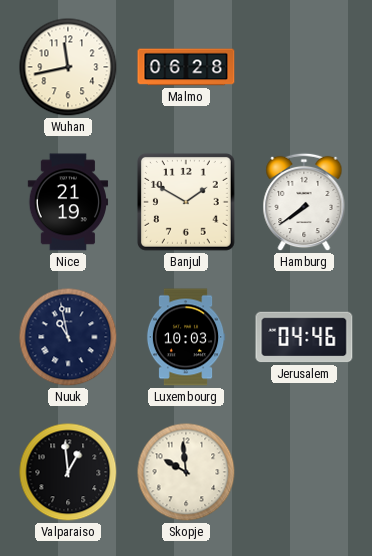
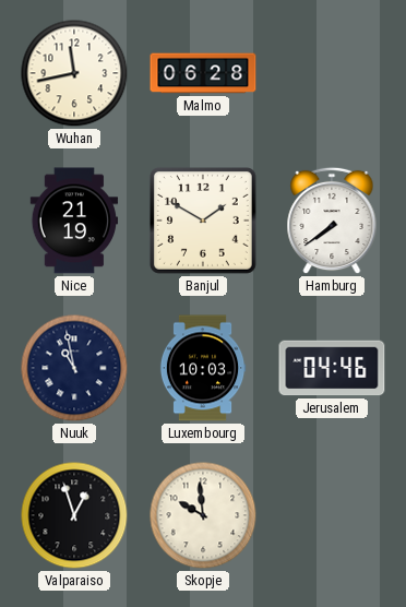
Valparaiso: 12:59 -> 12:57 (74, 515)
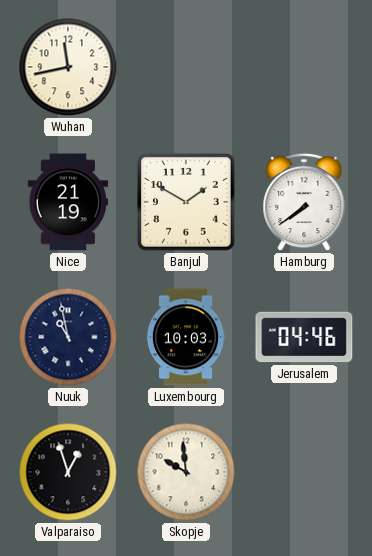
Malmo: 06:28 -> none (203, 73)
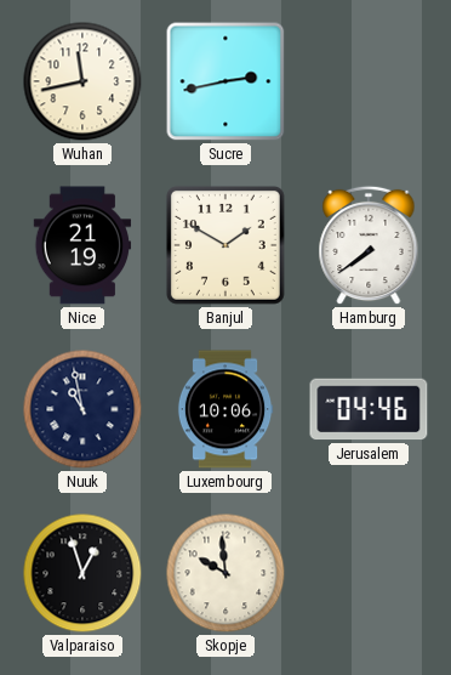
Sucre: none -> 2:43 (225, 81)
Luxembourg: 10:03 -> 10:06 (225, 409)
